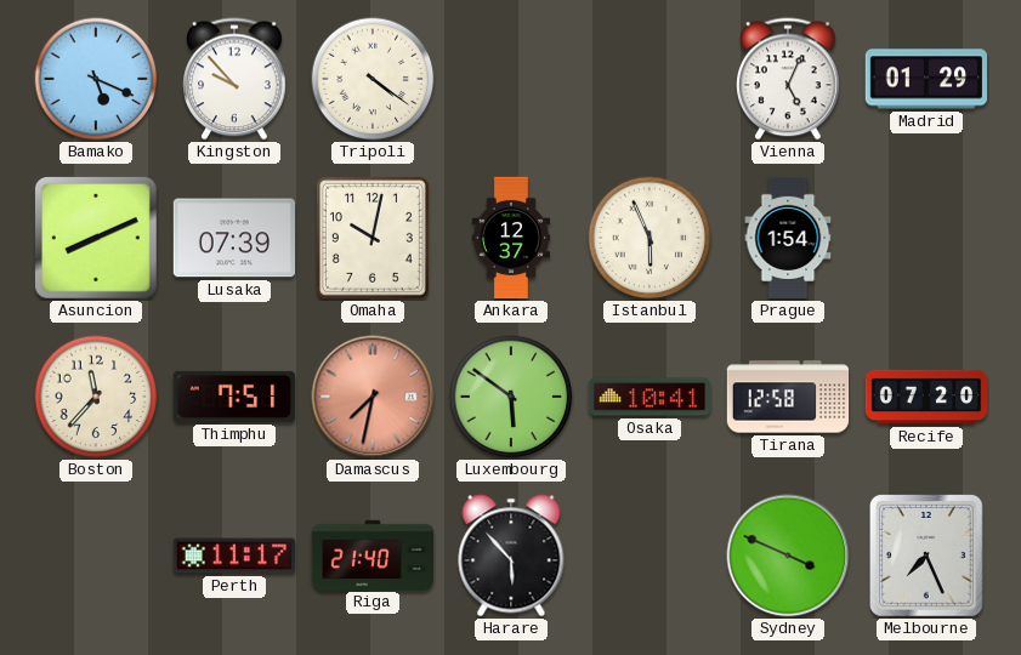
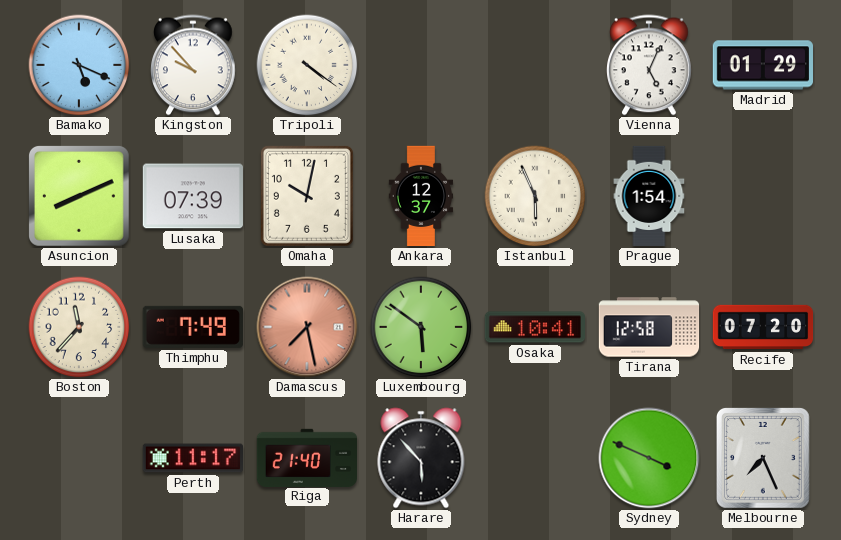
Thimphu: 7:51 -> 7:49 (193, 327)
Damascus: 7:32 -> 7:28 (307, 327)
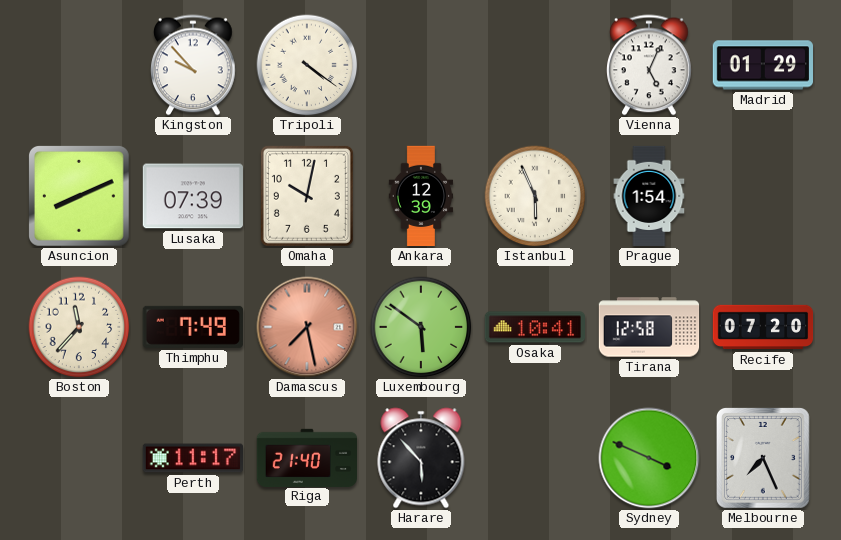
Bamako: 5:19 -> none (79, 65)
Ankara: 12:37 -> 12:39 (421, 196)
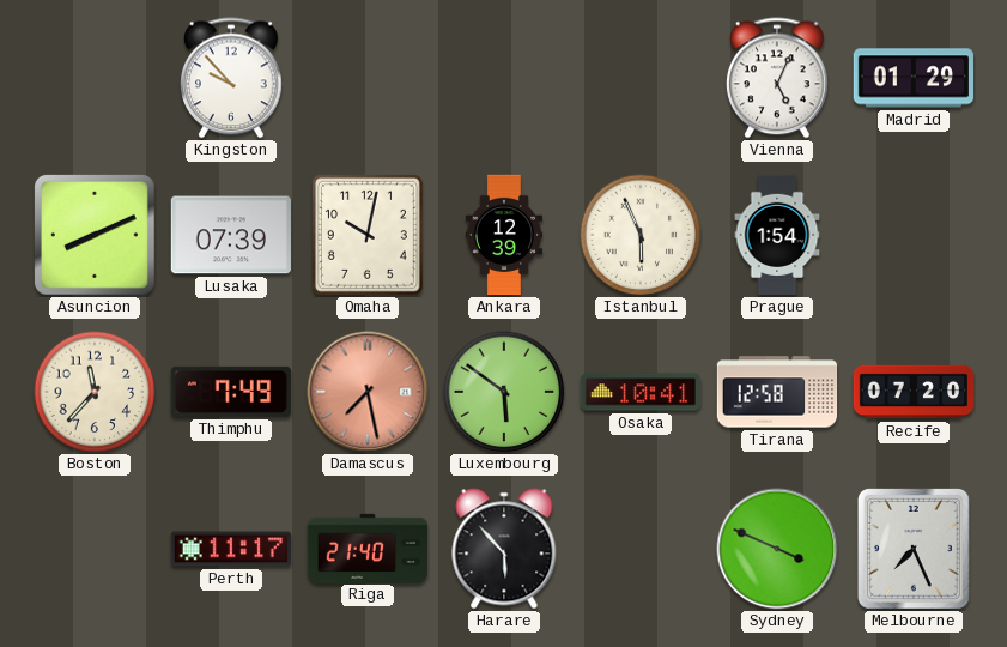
Tripoli: 4:21 -> none (307, 65)
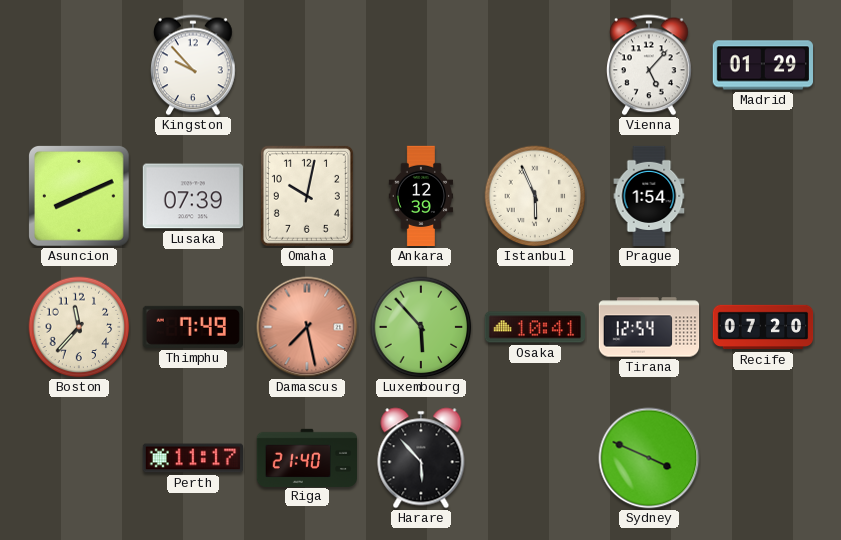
Vienna: 5:04 -> 5:07 (650, 65)
Luxembourg: 5:51 -> 5:53 (421, 327)
Tirana: 12:58 -> 12:54 (649, 327)
Melbourne: 7:26 -> none (914, 549)
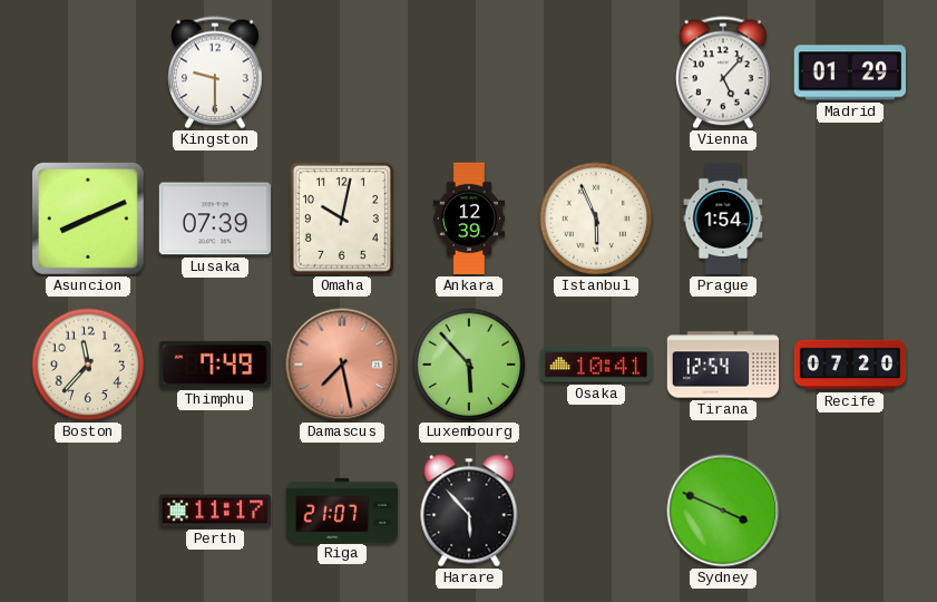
Kingston: 9:53 -> 9:30 (216, 72)
Riga: 21:40 -> 21:07 (341, 509)
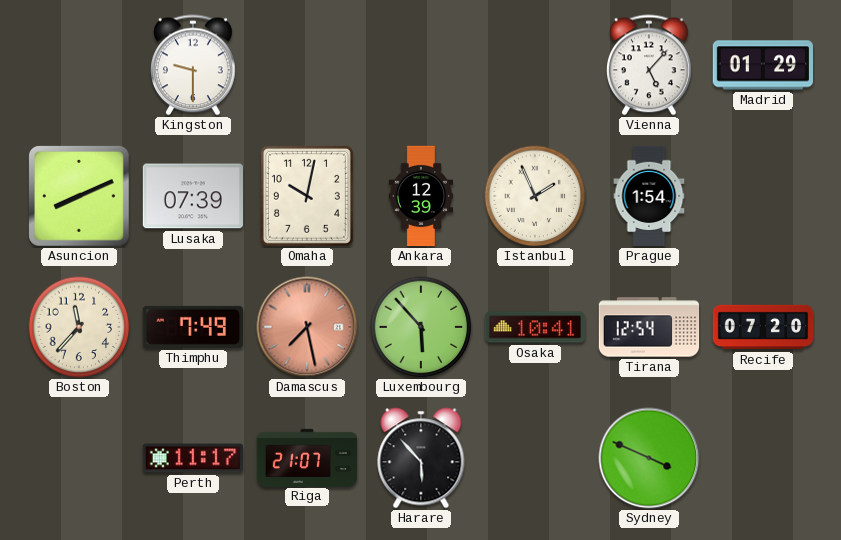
Istanbul: 5:56 -> 1:56 (535, 196)
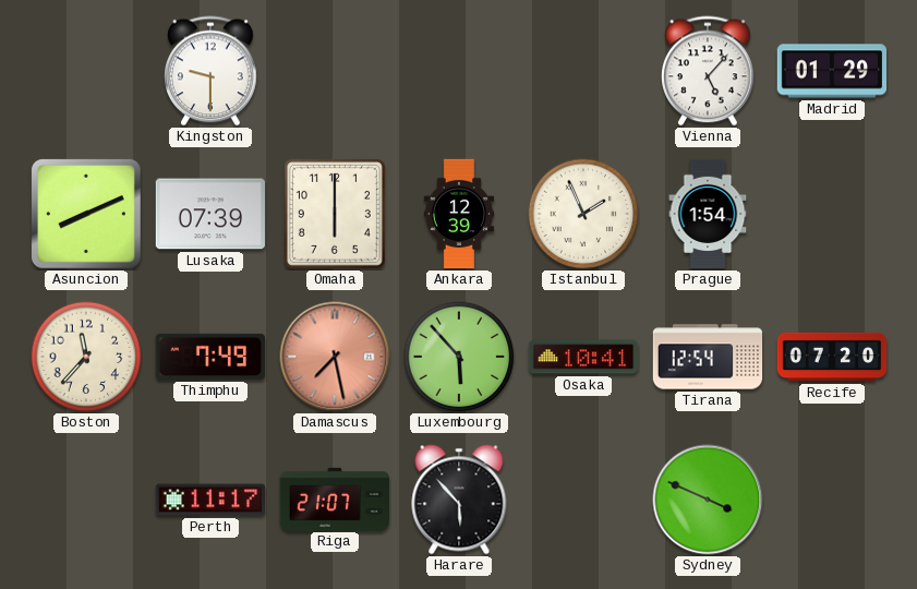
Omaha: 10:02 -> 6:00 (335, 214)
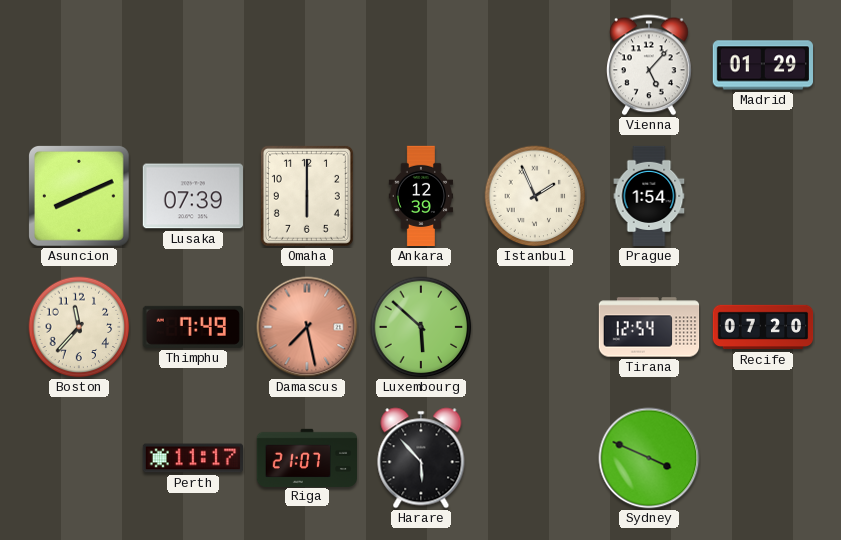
Kingston: 9:30 -> none (212, 71)
Luxembourg: 5:53 -> 5:52 (421, 327)
Osaka: 10:41 -> none (582, 357)
